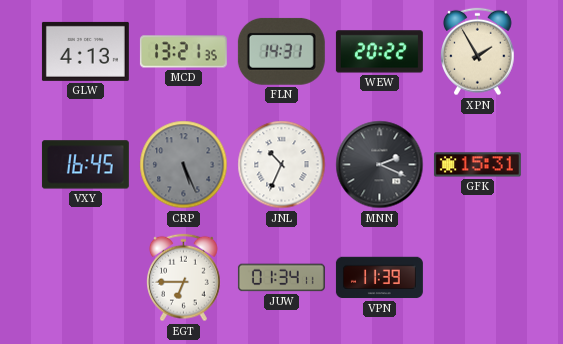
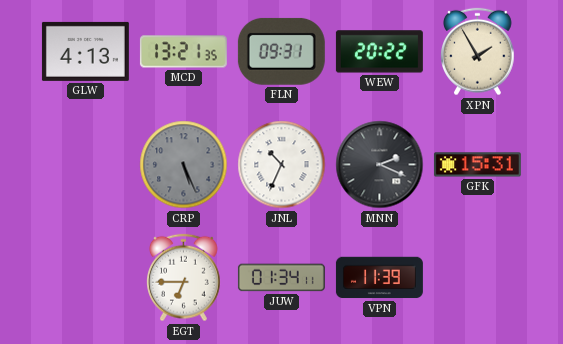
FLN: 14:31 -> 09:31 (281, 51)
VXY: 16:45 -> none (85, 165)
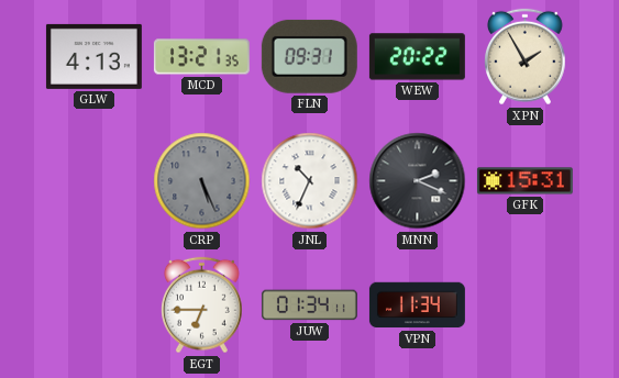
VPN: 11:39 -> 11:34 (417, 305)
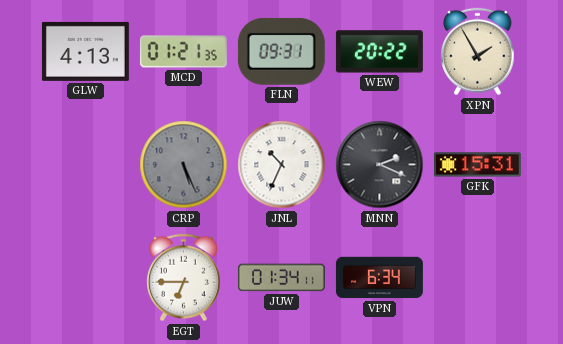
MCD: 13:21 -> 01:21 (183, 52)
VPN: 11:34 -> 6:34 (379, 278)
